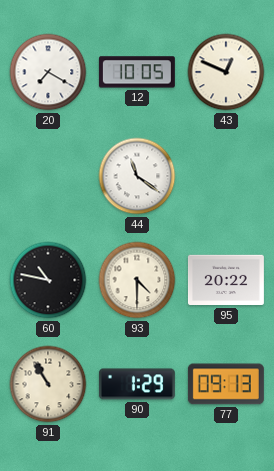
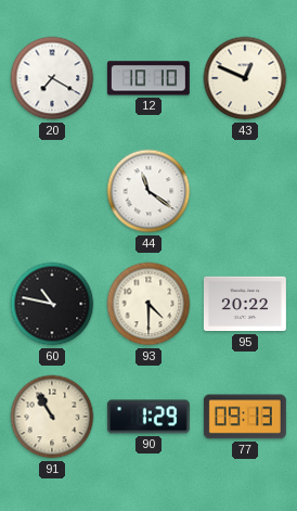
12: 10:05 -> 10:10 (148, 78)
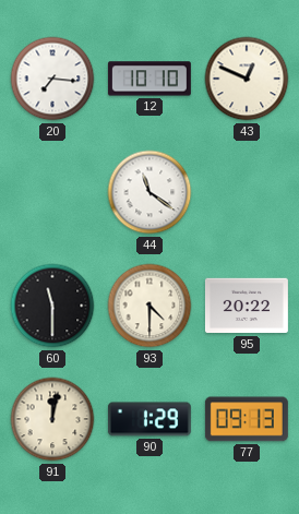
20: 7:20 -> 7:16 (52, 79)
60: 10:47 -> 11:30 (52, 306)
91: 10:55 -> 12:02 (52, 419)
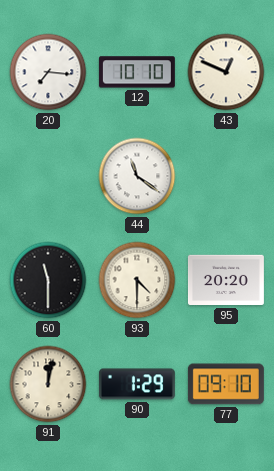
95: 20:22 -> 20:20 (226, 280)
77: 09:13 -> 09:10 (226, 384)
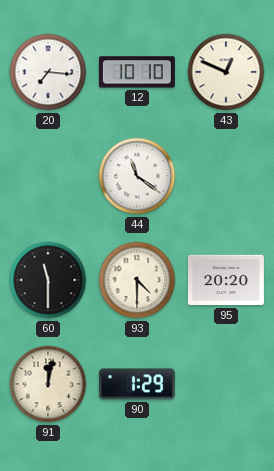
77: 09:10 -> none (226, 384)
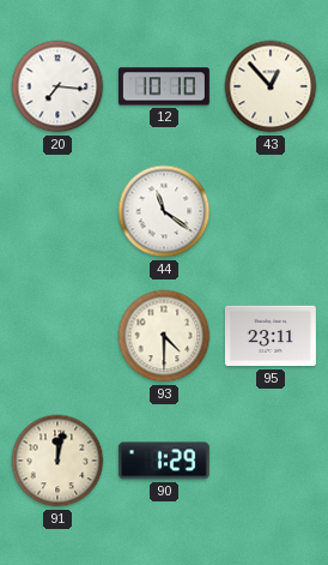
43: 12:49 -> 12:53 (271, 86)
60: 11:30 -> none (48, 280)
95: 20:20 -> 23:11 (271, 336)
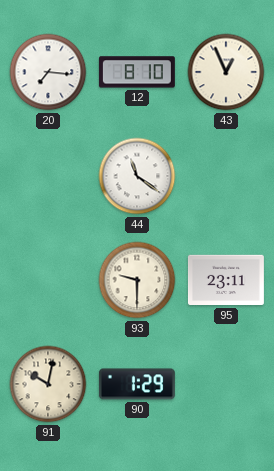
12: 10:10 -> 8:10 (137, 72)
43: 12:53 -> 12:56 (226, 72)
93: 4:30 -> 9:30 (137, 280)
91: 12:02 -> 10:02 (48, 384)
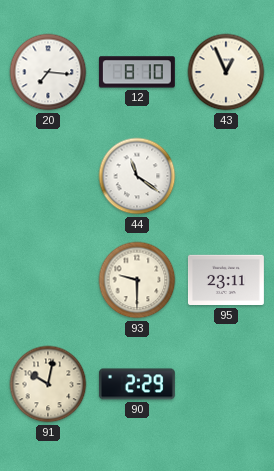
90: 1:29 -> 2:29 (137, 384)
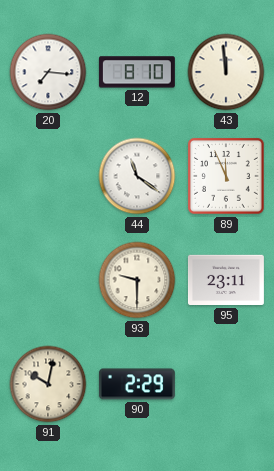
43: 12:56 -> 11:59 (226, 72)
89: none -> 11:56 (227, 177)
